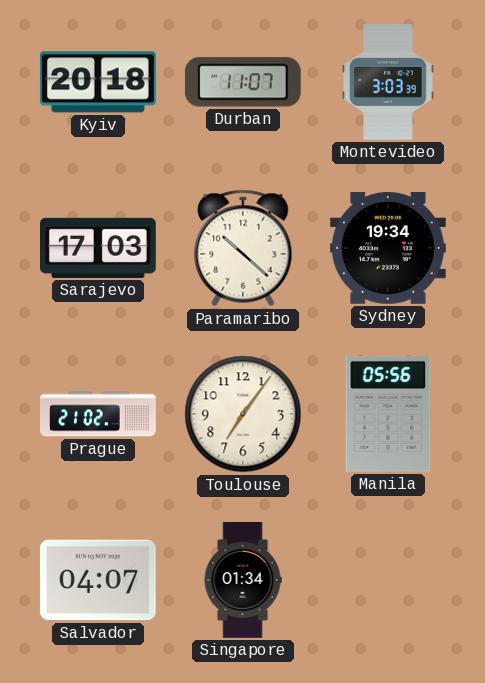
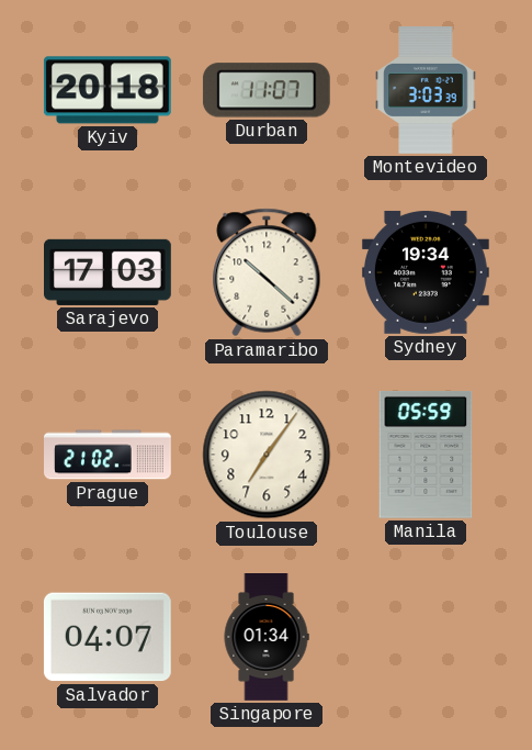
Manila: 05:56 -> 05:59 (426, 455)
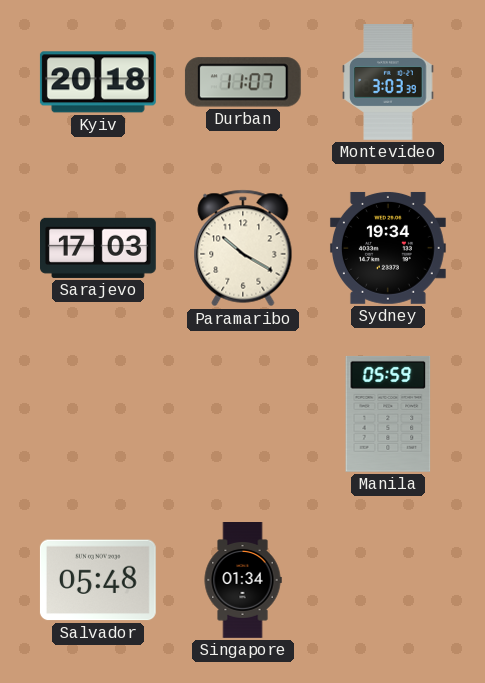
Paramaribo: 10:22 -> 10:20 (243, 248)
Prague: 21:02 -> none (107, 455)
Toulouse: 7:06 -> none (267, 455)
Salvador: 04:07 -> 05:48 (98, 580)
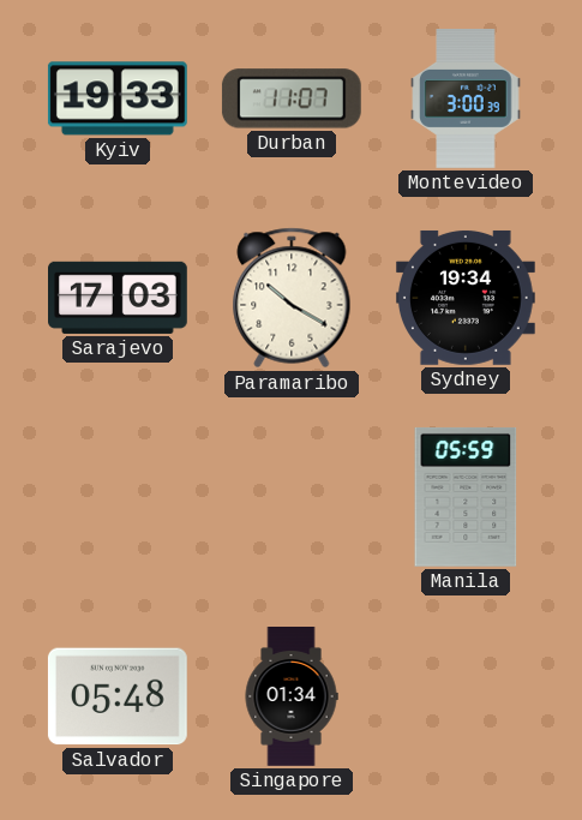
Kyiv: 20:18 -> 19:33 (118, 98)
Montevideo: 3:03 -> 3:00 (466, 100)
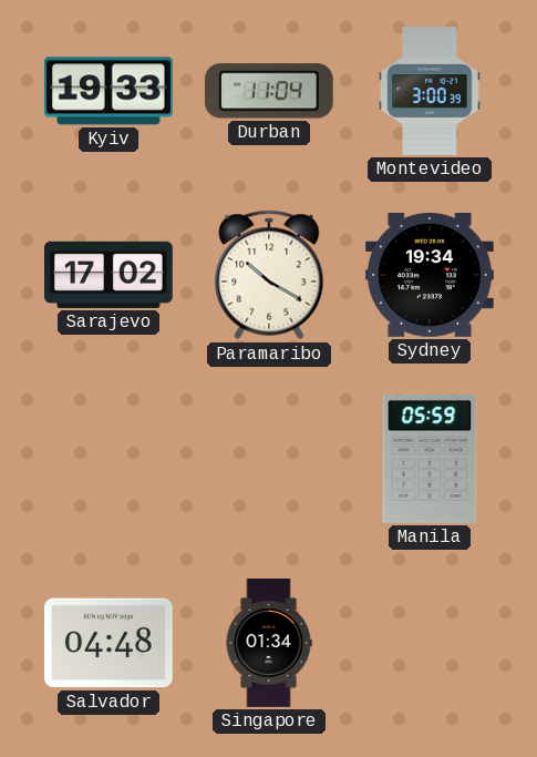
Durban: 11:07 -> 11:04 (269, 91)
Sarajevo: 17:03 -> 17:02 (110, 275)
Salvador: 05:48 -> 04:48 (109, 643)
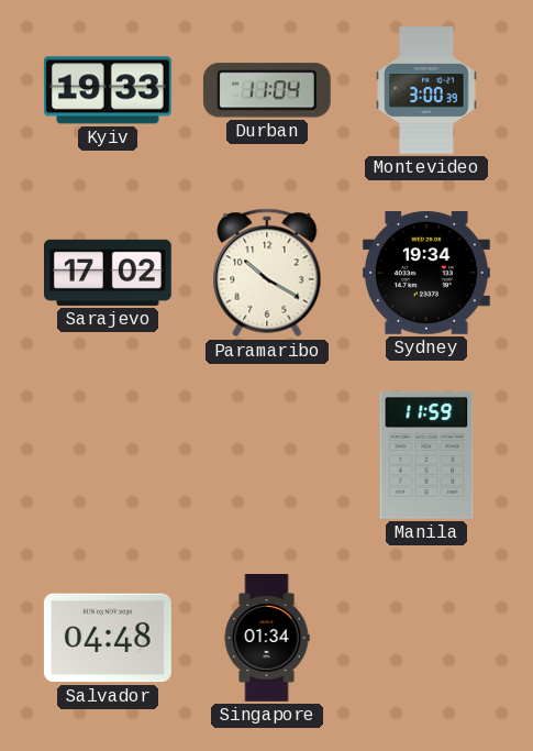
Manila: 05:59 -> 11:59 (426, 455)
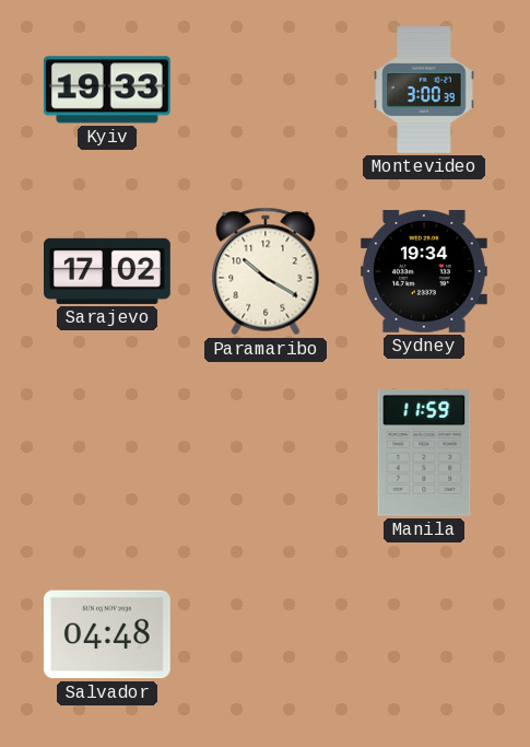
Durban: 11:04 -> none (267, 90)
Singapore: 01:34 -> none (267, 639)
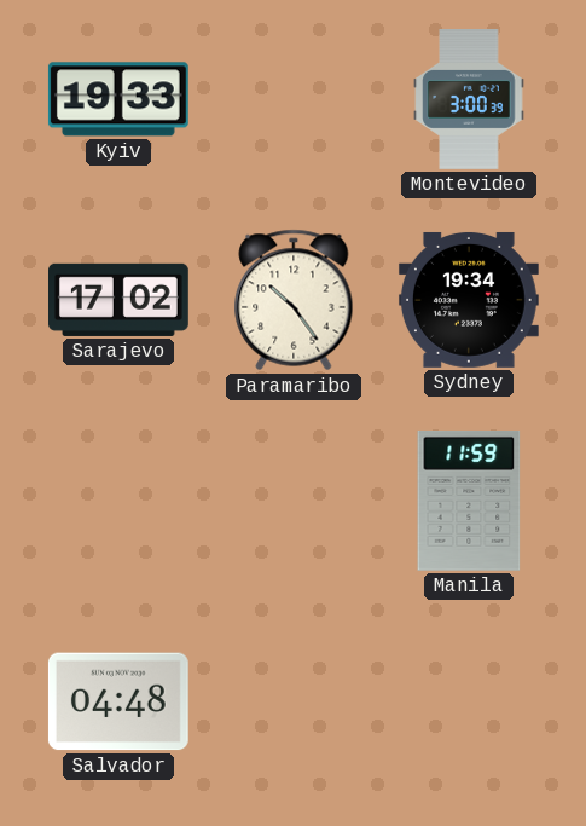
Paramaribo: 10:20 -> 10:24 (294, 300)
